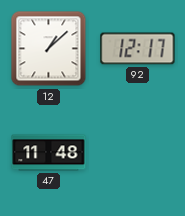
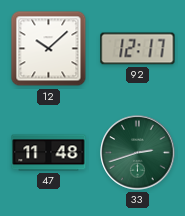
12: 1:08 -> 10:08 (49, 49)
33: none -> 2:42 (138, 153)
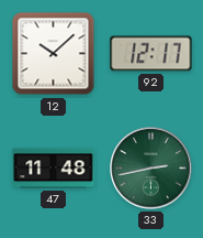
33: 2:42 -> 2:43 (151, 169)
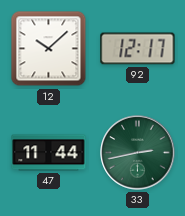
47: 11:48 -> 11:44 (49, 153)
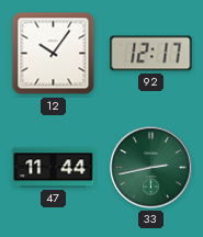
12: 10:08 -> 10:06 (54, 54)
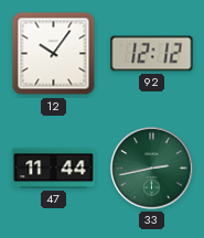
92: 12:17 -> 12:12 (152, 54)
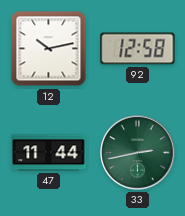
12: 10:06 -> 10:13 (49, 49)
92: 12:12 -> 12:58 (138, 49)
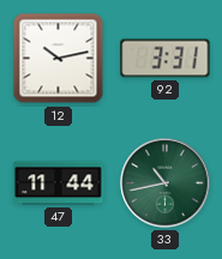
92: 12:58 -> 3:31 (166, 59)
33: 2:43 -> 10:43 (166, 183)
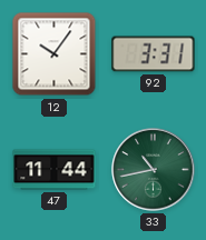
12: 10:13 -> 10:06 (55, 54)
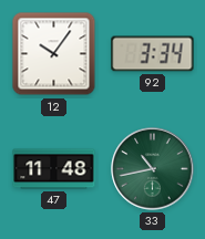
92: 3:31 -> 3:34 (153, 54)
47: 11:44 -> 11:48 (54, 169)
